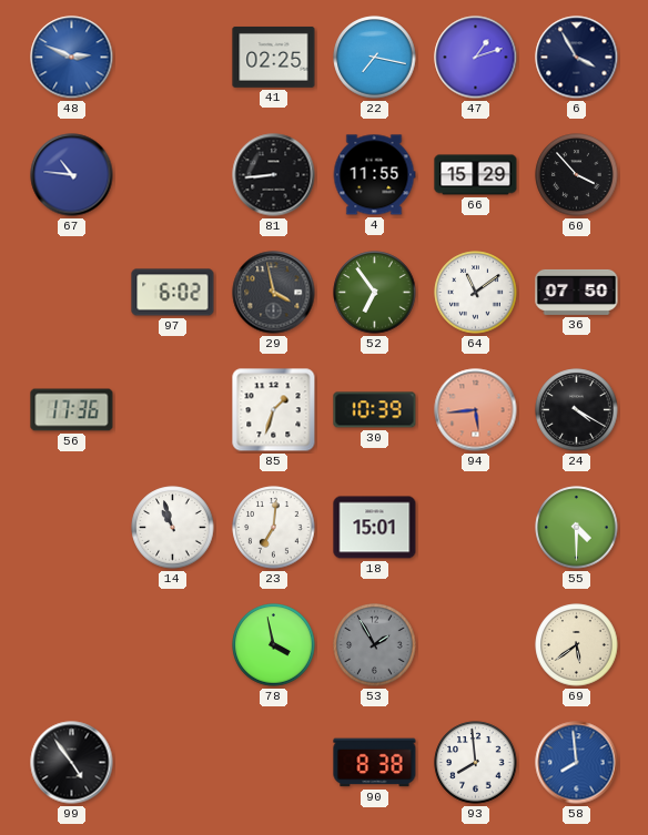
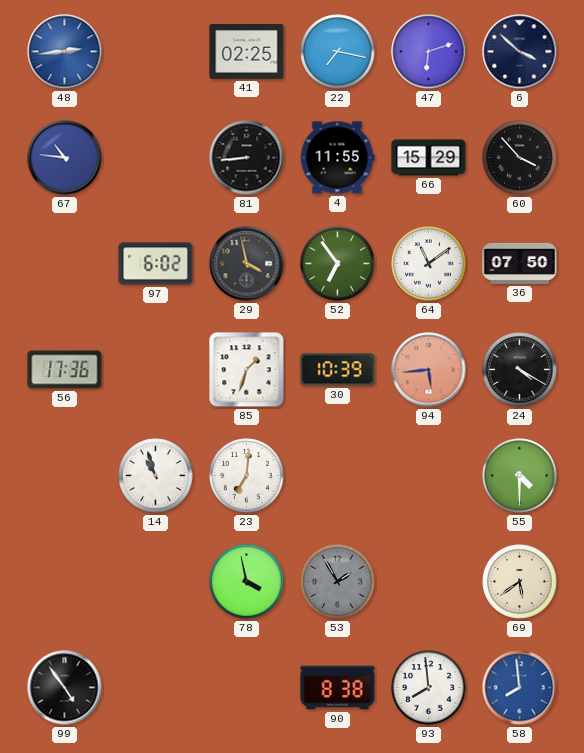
48: 2:49 -> 2:44 (65, 52)
47: 1:12 -> 6:12 (429, 52)
6: 3:55 -> 3:52 (520, 52)
18: 15:01 -> none (375, 528)
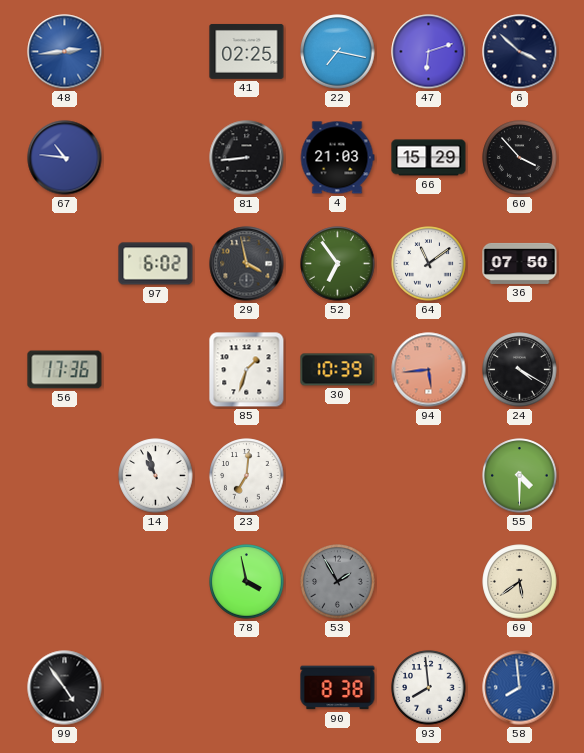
4: 11:55 -> 21:03 (337, 158)
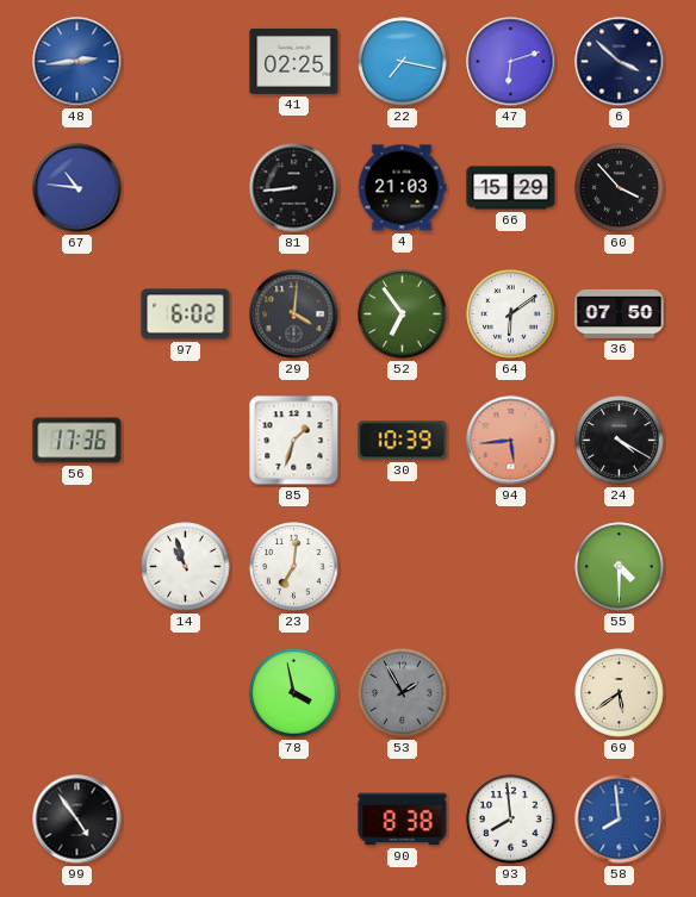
29: 3:58 -> 4:01 (294, 314)
64: 11:09 -> 6:09 (511, 314)
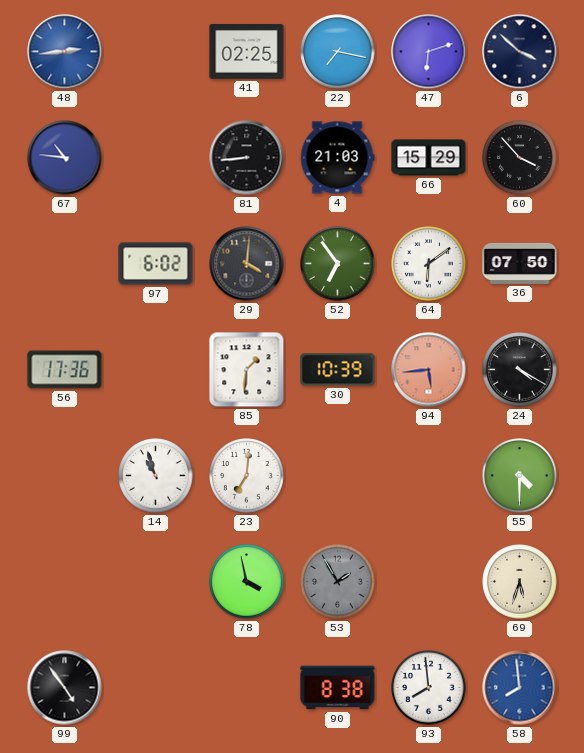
85: 1:33 -> 1:31 (247, 370)
69: 5:39 -> 5:33 (520, 582)
